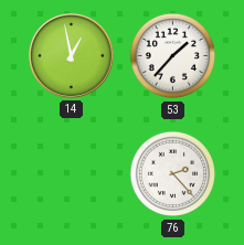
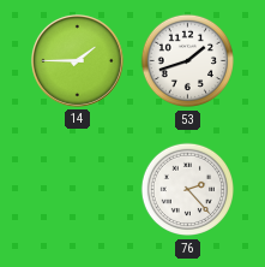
14: 12:58 -> 1:45 (77, 60)
53: 1:37 -> 1:42 (188, 61)
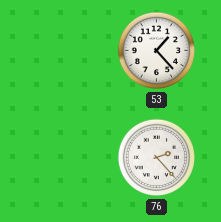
14: 1:45 -> none (77, 60)
53: 1:42 -> 1:23 (157, 51)
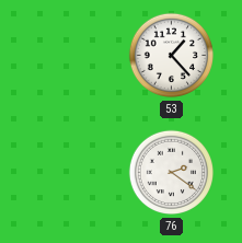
76: 2:23 -> 2:21 (172, 173)
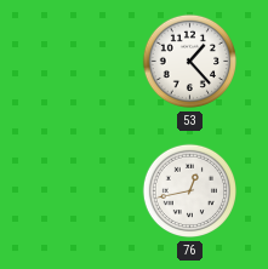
76: 2:21 -> 12:43 (190, 191)
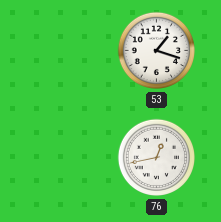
53: 1:23 -> 1:18 (157, 51)
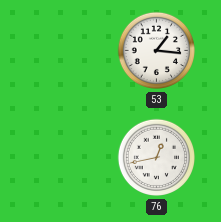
53: 1:18 -> 1:16 (157, 51)
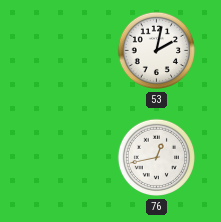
53: 1:16 -> 2:02 (157, 51)
